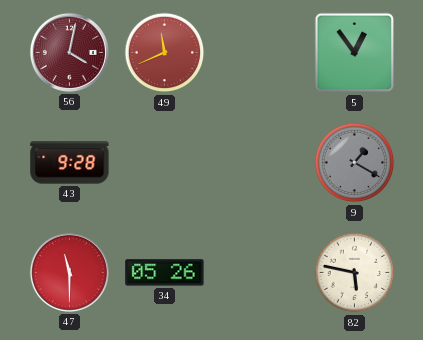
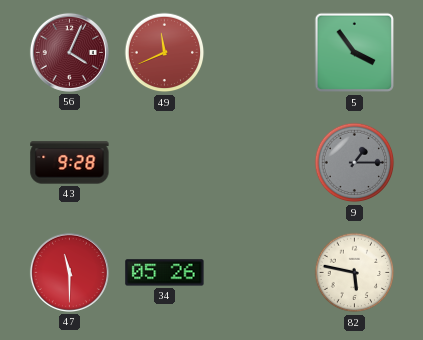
56: 4:02 -> 4:04 (69, 52)
5: 12:54 -> 3:54 (354, 53)
9: 1:20 -> 1:15 (355, 163)
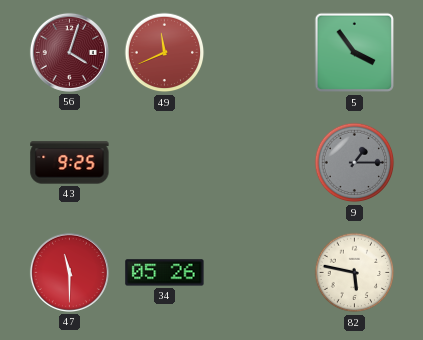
56: 4:04 -> 4:03 (69, 52)
43: 9:28 -> 9:25 (70, 163)
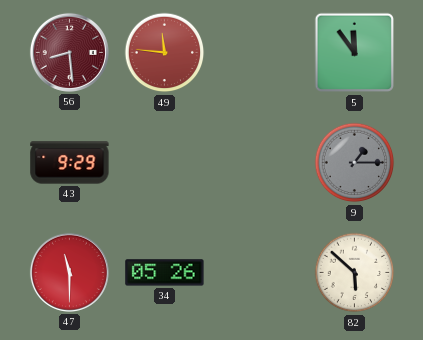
56: 4:03 -> 8:29 (69, 52)
49: 11:41 -> 11:46 (165, 53)
5: 3:54 -> 11:54 (354, 53)
43: 9:25 -> 9:29 (70, 163)
82: 5:47 -> 5:52 (355, 273)
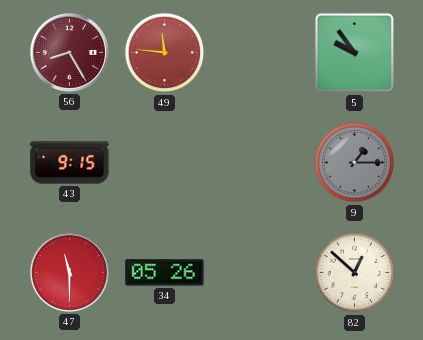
56: 8:29 -> 8:25 (69, 52)
5: 11:54 -> 9:54 (354, 53)
43: 9:29 -> 9:15 (70, 163)
82: 5:52 -> 12:52 (355, 273)
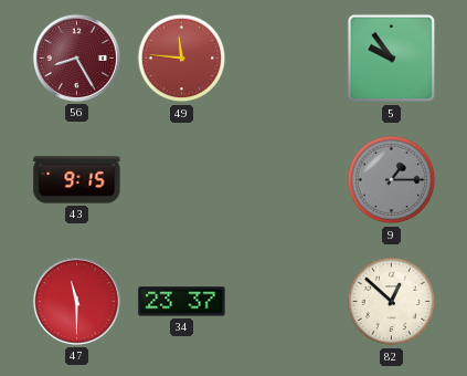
34: 05:26 -> 23:37 (182, 302)
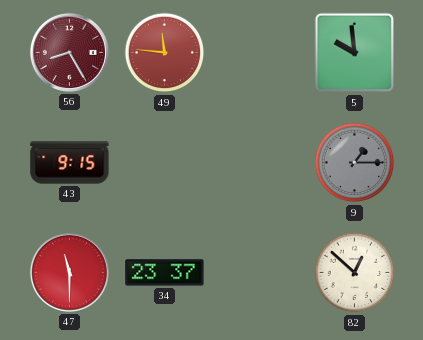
5: 9:54 -> 9:59 (354, 53)
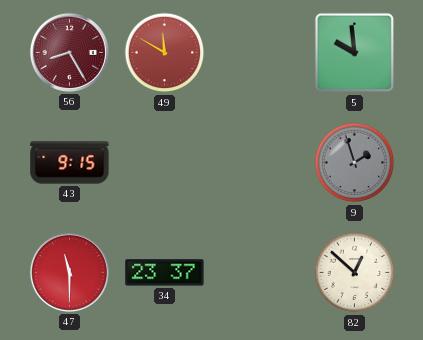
49: 11:46 -> 11:50 (165, 53)
9: 1:15 -> 1:57 (355, 163)
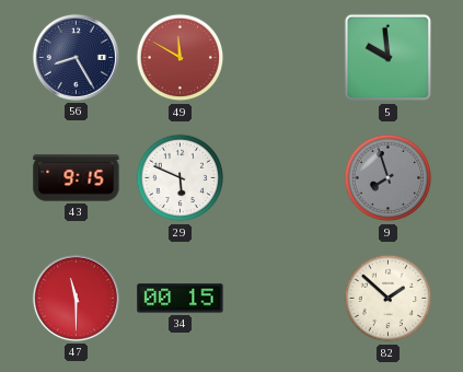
56 dial: burgundy -> navy (76, 57)
29: none -> 5:49 (181, 178)
9: 1:57 -> 7:57 (389, 178)
34: 23:37 -> 00:15 (181, 299)
82: 12:52 -> 1:52 (389, 299)
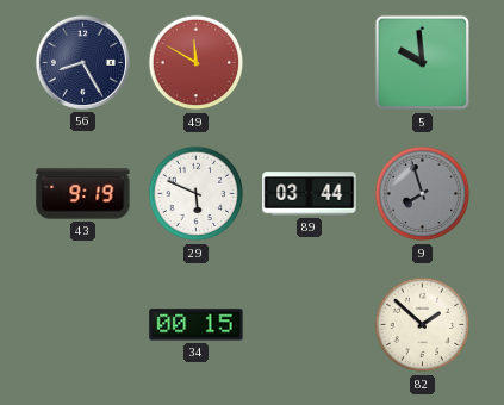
43: 9:15 -> 9:19 (83, 194)
89: none -> 03:44 (310, 194)
47: 11:30 -> none (76, 298)
